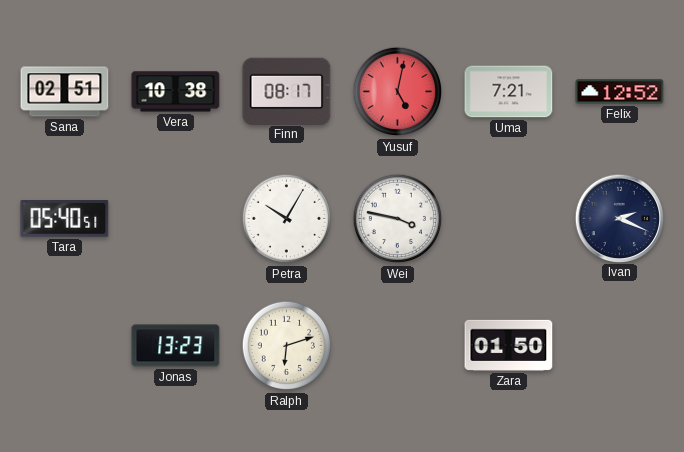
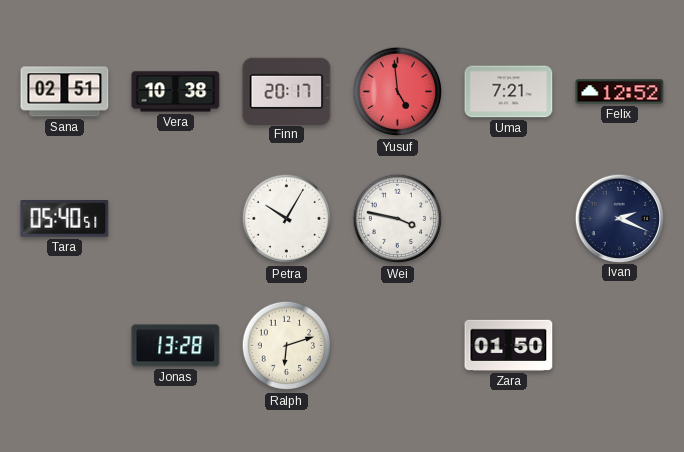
Finn: 08:17 -> 20:17 (287, 91)
Yusuf: 5:02 -> 4:59 (398, 92)
Jonas: 13:23 -> 13:28 (176, 346)
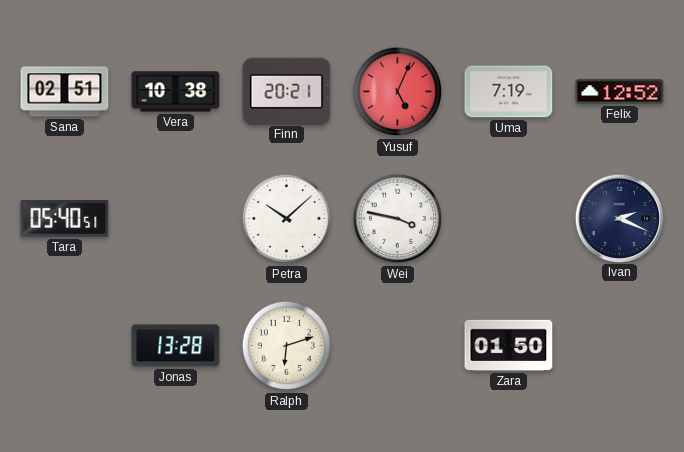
Finn: 20:17 -> 20:21 (287, 91)
Yusuf: 4:59 -> 5:04 (398, 92)
Uma: 7:21 -> 7:19 (509, 92)
Petra: 10:05 -> 10:08 (287, 219)
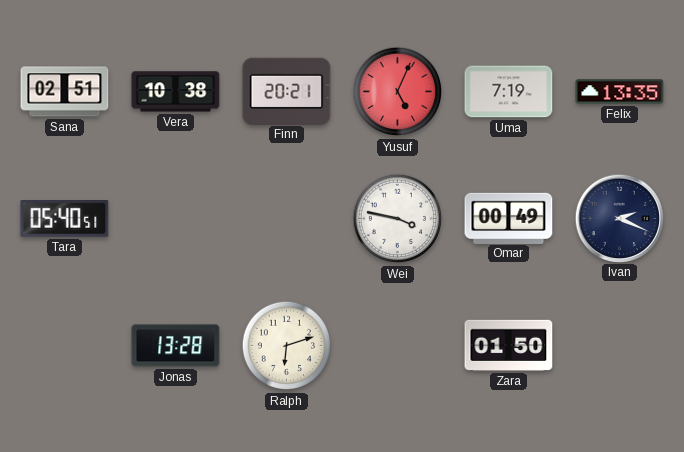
Felix: 12:52 -> 13:35 (620, 92)
Petra: 10:08 -> none (287, 219)
Omar: none -> 00:49 (509, 218)
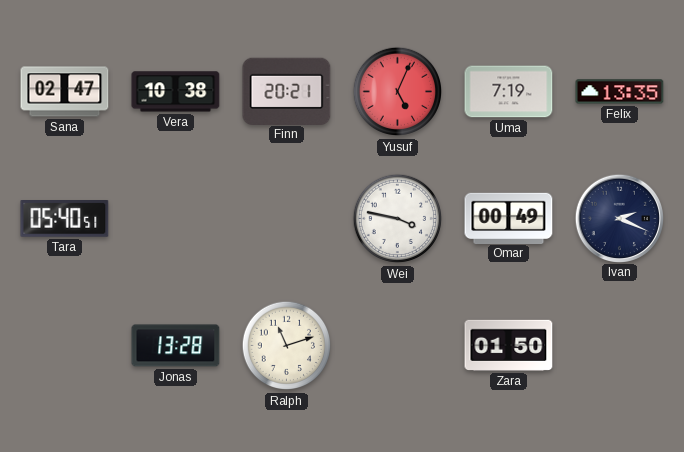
Sana: 02:51 -> 02:47 (65, 92)
Ralph: 6:12 -> 11:12 (287, 346)
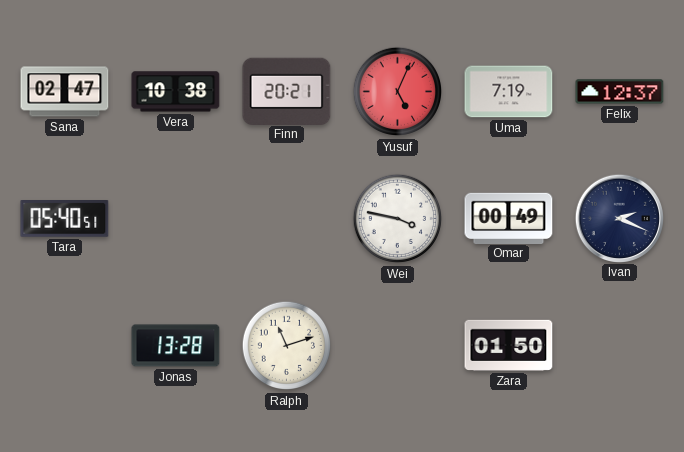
Felix: 13:35 -> 12:37 (620, 92)
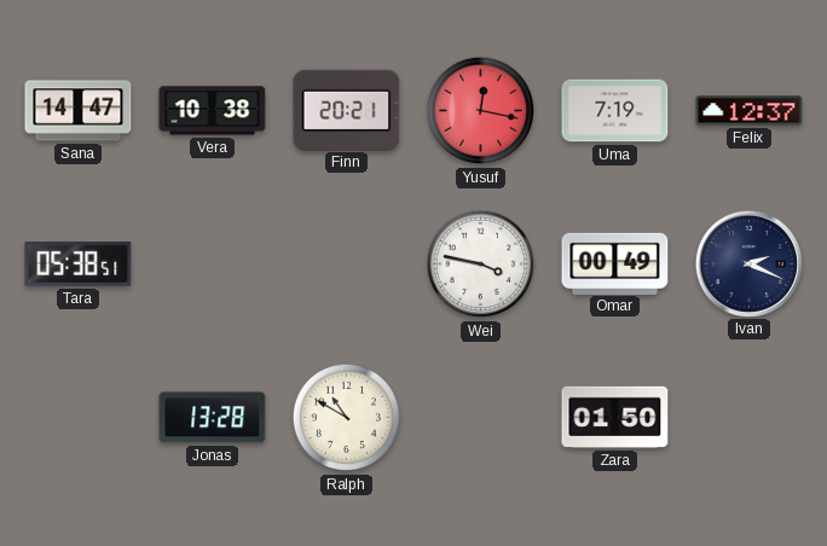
Sana: 02:47 -> 14:47 (79, 111)
Yusuf: 5:04 -> 12:17 (481, 111)
Tara: 05:40 -> 05:38 (79, 265)
Ralph: 11:12 -> 10:50 (347, 418)
